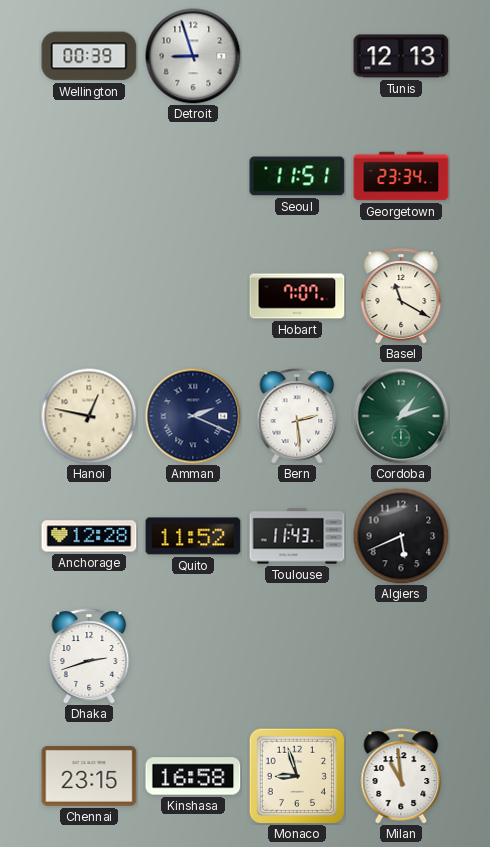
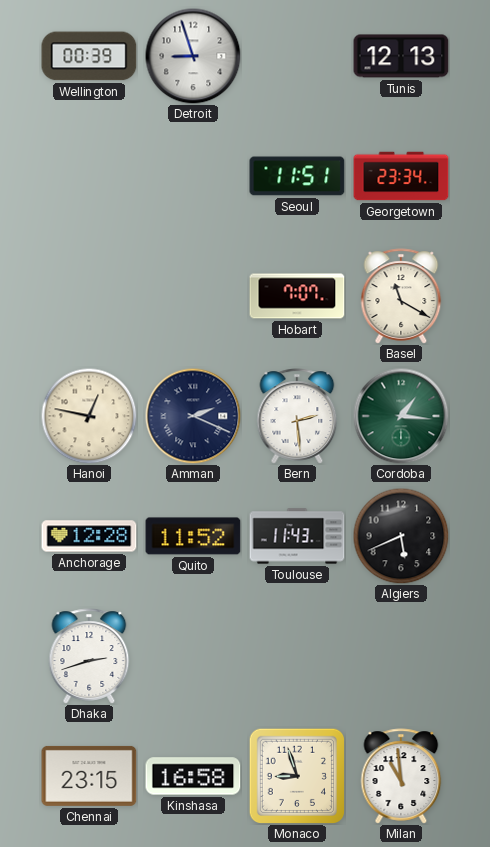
Cordoba: 1:12 -> 1:16 (401, 416)
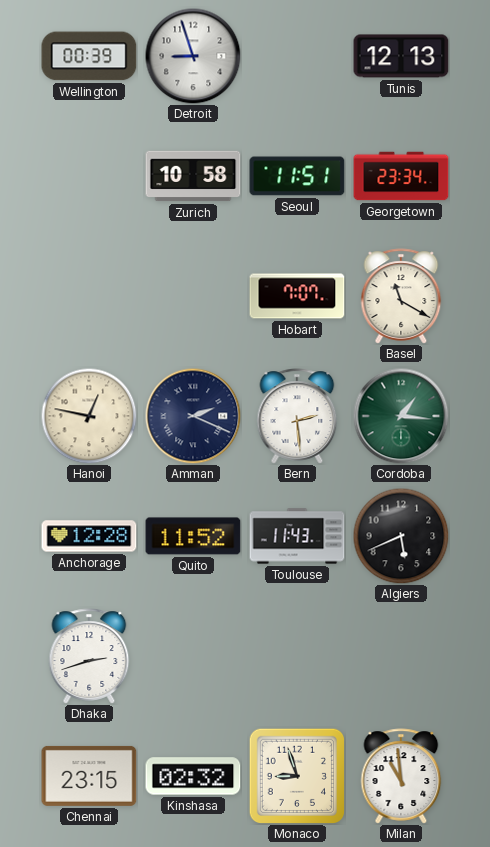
Zurich: none -> 10:58 (193, 176)
Kinshasa: 16:58 -> 02:32 (193, 776)
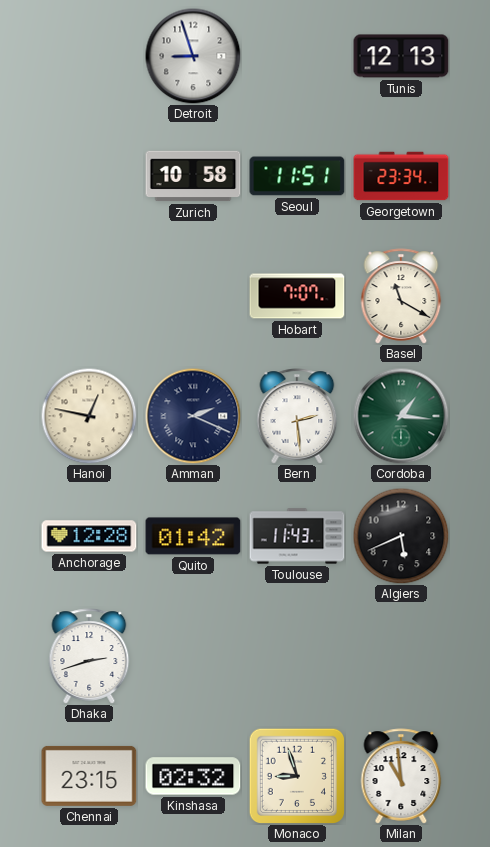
Wellington: 00:39 -> none (89, 56)
Quito: 11:52 -> 01:42 (193, 536)
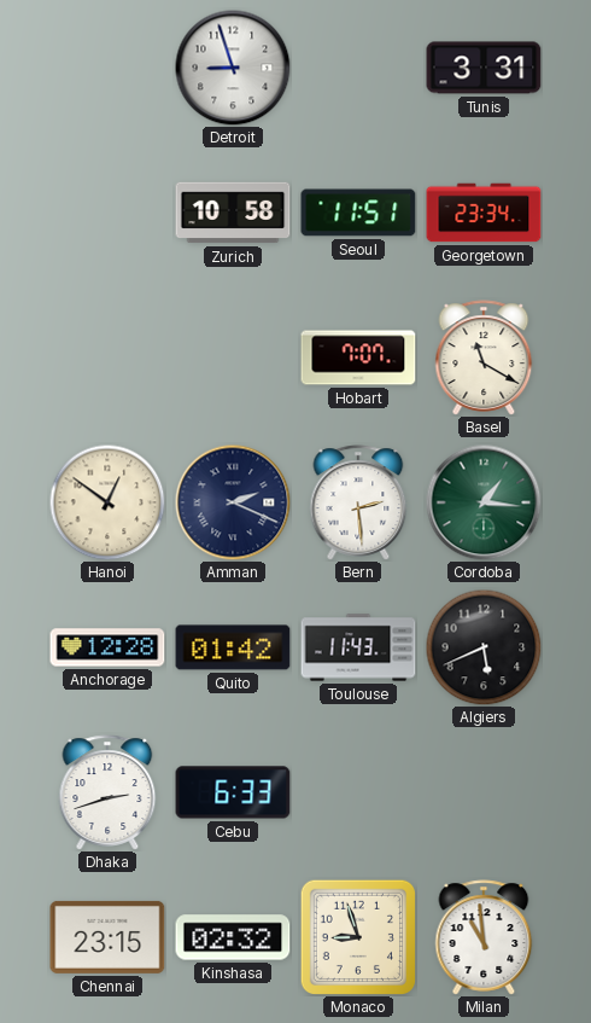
Tunis: 12:13 -> 3:31 (484, 68)
Hanoi: 12:47 -> 12:51 (107, 502)
Cebu: none -> 6:33 (233, 792)
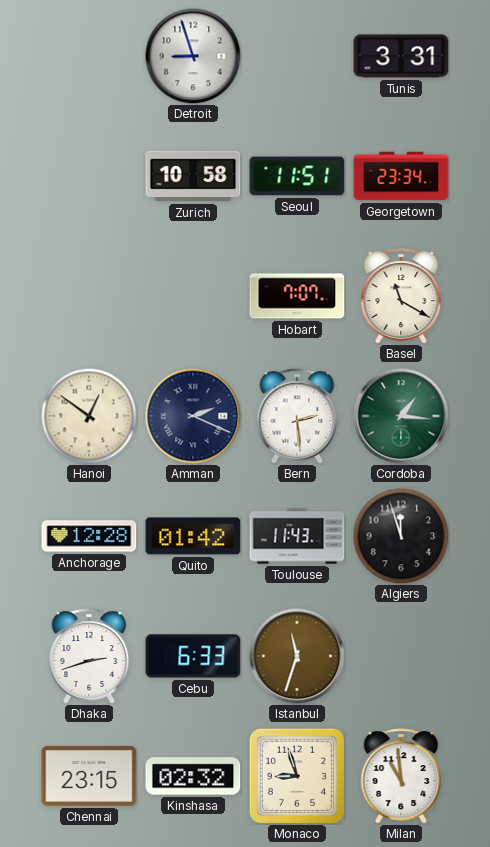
Algiers: 5:41 -> 11:57 (401, 536)
Istanbul: none -> 11:33 (297, 656)
